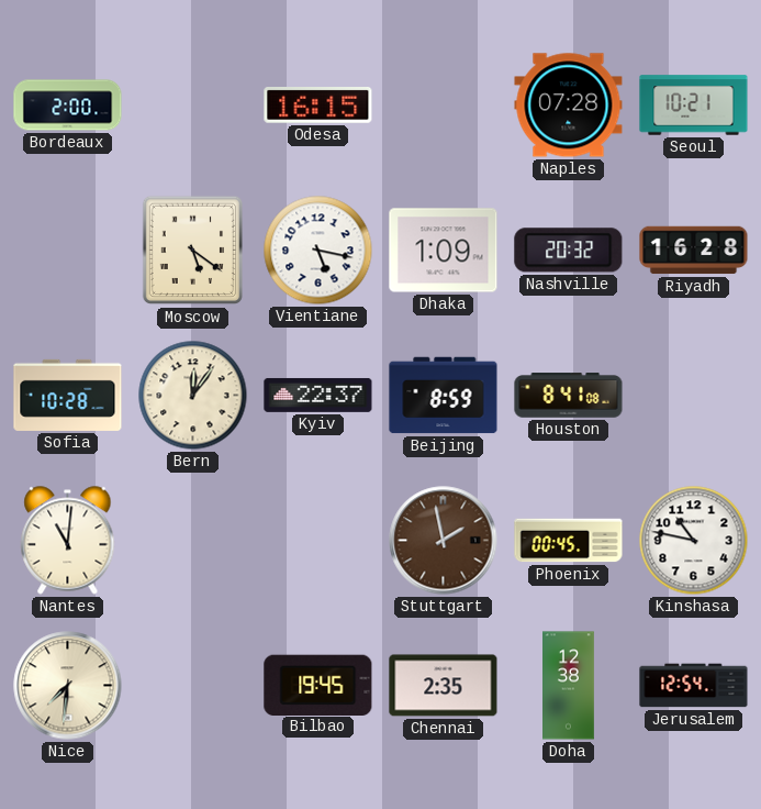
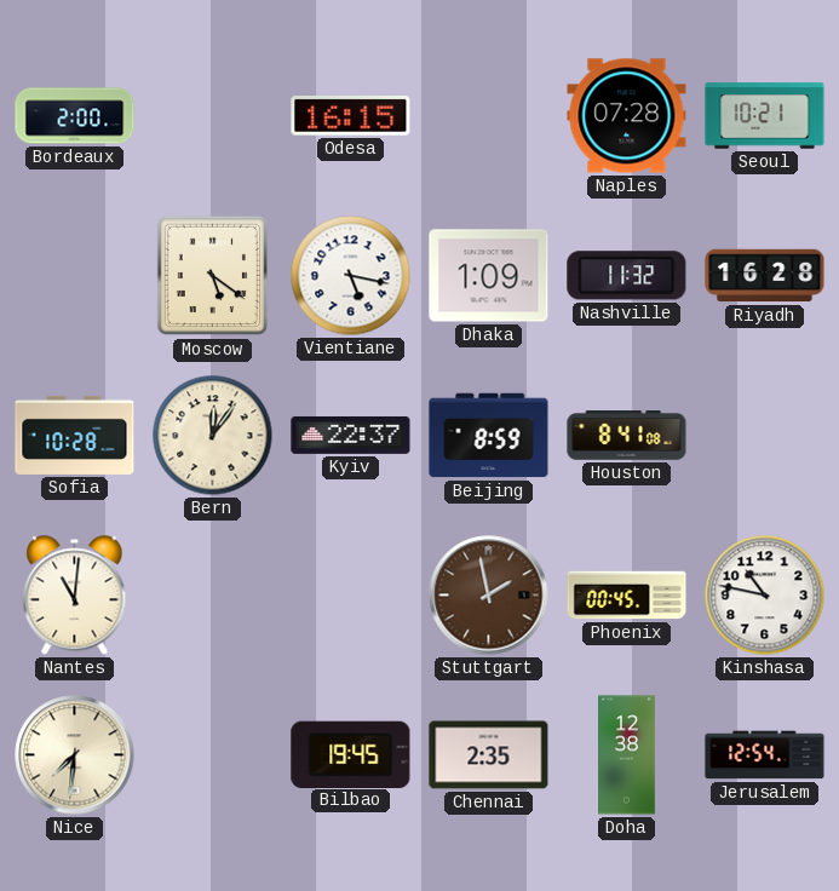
Nashville: 20:32 -> 11:32 (627, 276)
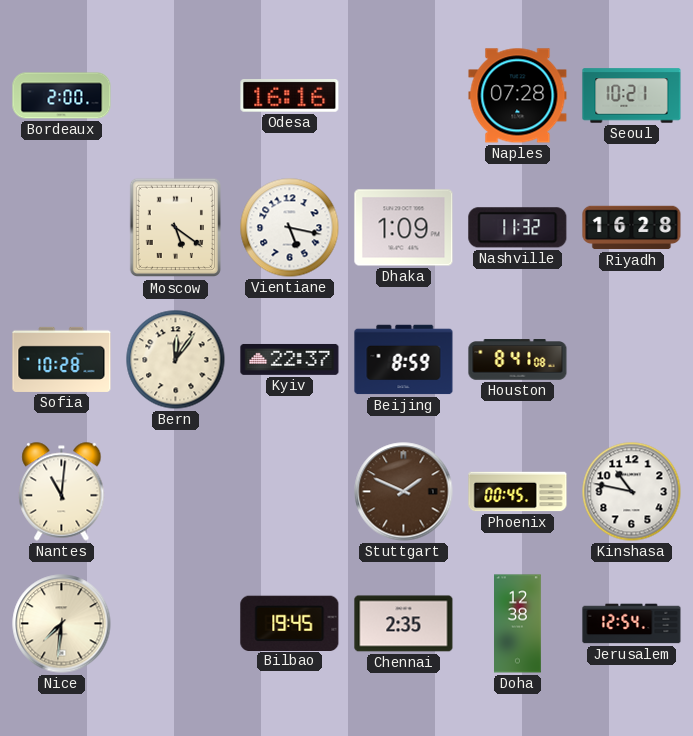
Odesa: 16:15 -> 16:16 (290, 96)
Stuttgart: 1:58 -> 1:49 (404, 492)
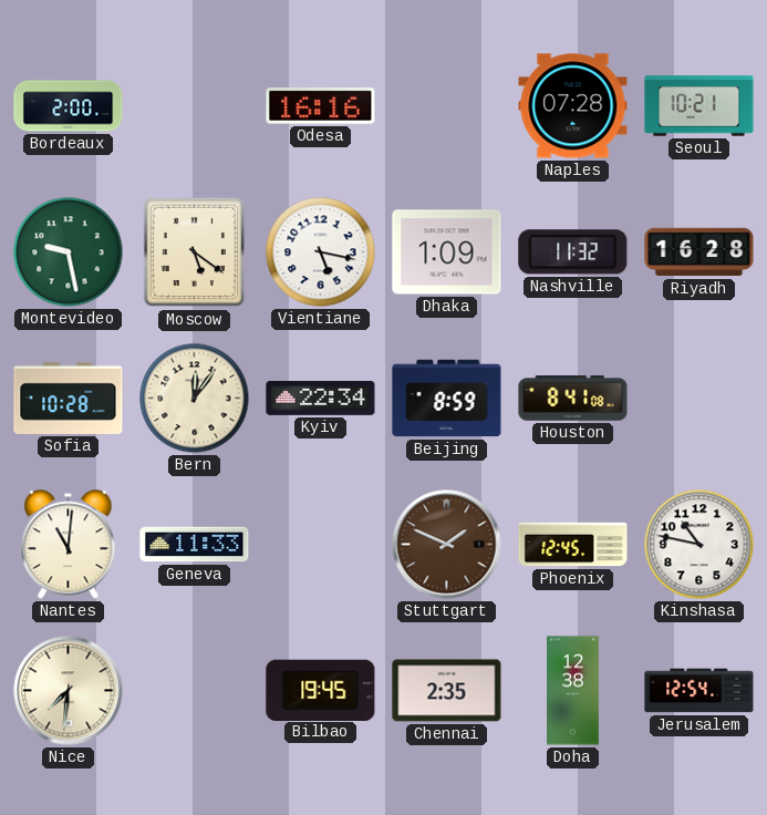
Montevideo: none -> 9:28 (69, 252)
Kyiv: 22:37 -> 22:34 (321, 398)
Geneva: none -> 11:33 (195, 545)
Phoenix: 00:45 -> 12:45 (573, 545)
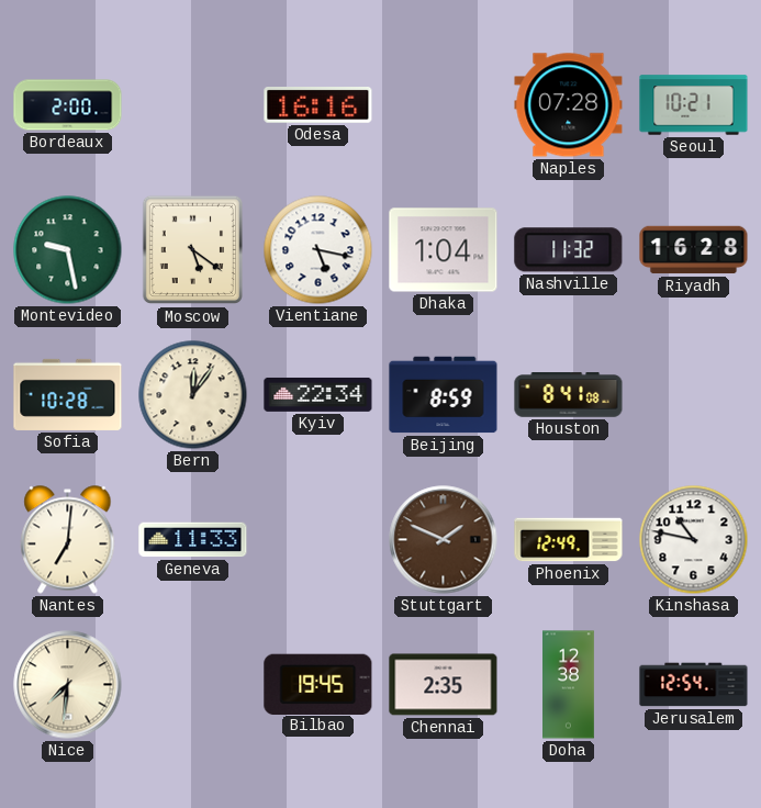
Dhaka: 1:09 -> 1:04 (444, 250)
Nantes: 11:01 -> 7:01 (68, 540)
Phoenix: 12:45 -> 12:49 (569, 540)
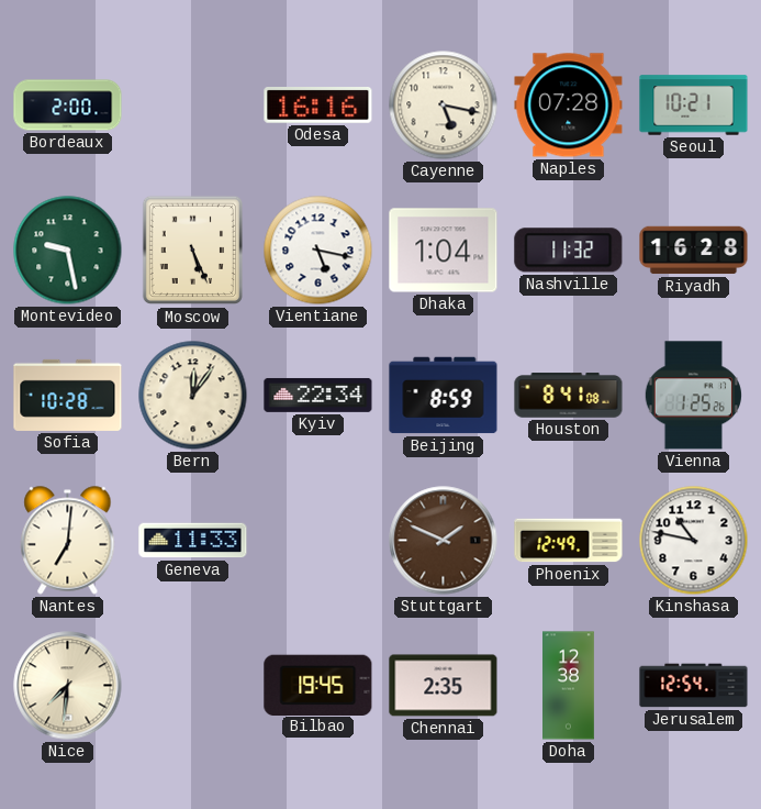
Cayenne: none -> 5:17 (444, 106)
Moscow: 5:21 -> 5:26 (192, 251)
Vienna: none -> 1:25 (693, 396)
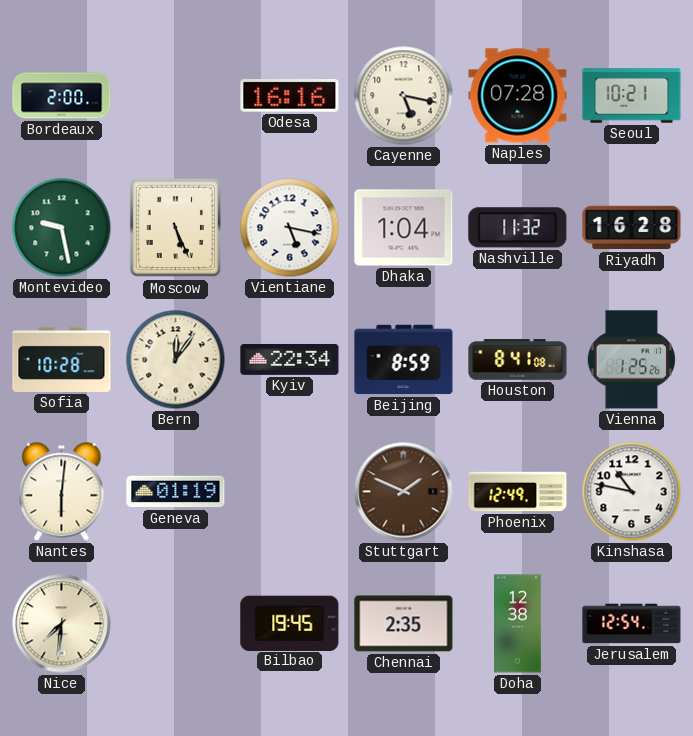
Nantes: 7:01 -> 6:01 (62, 492)
Geneva: 11:33 -> 01:19 (176, 492)
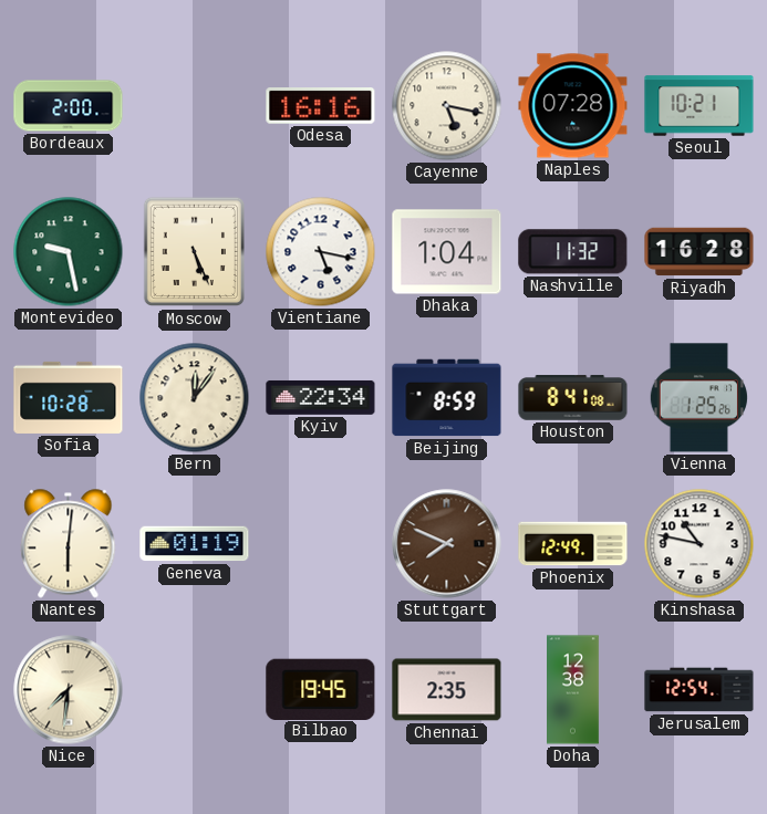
Stuttgart: 1:49 -> 7:49 (447, 544)
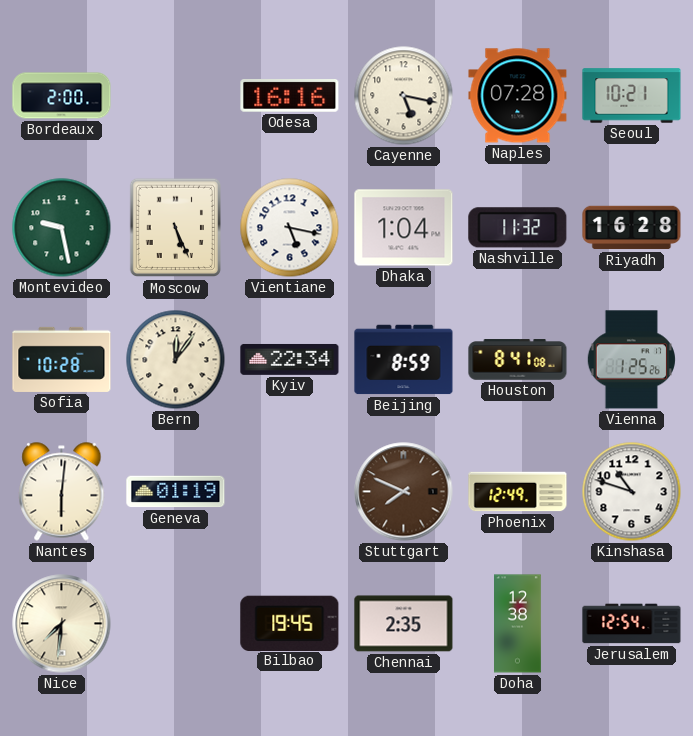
Kinshasa: 10:47 -> 10:48 (632, 492)
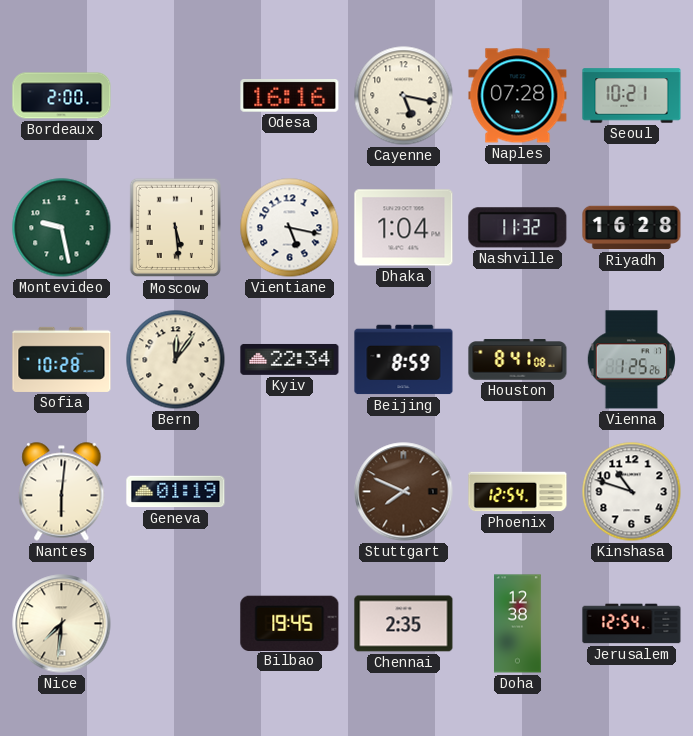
Moscow: 5:26 -> 5:29 (175, 228)
Phoenix: 12:49 -> 12:54 (518, 492)
